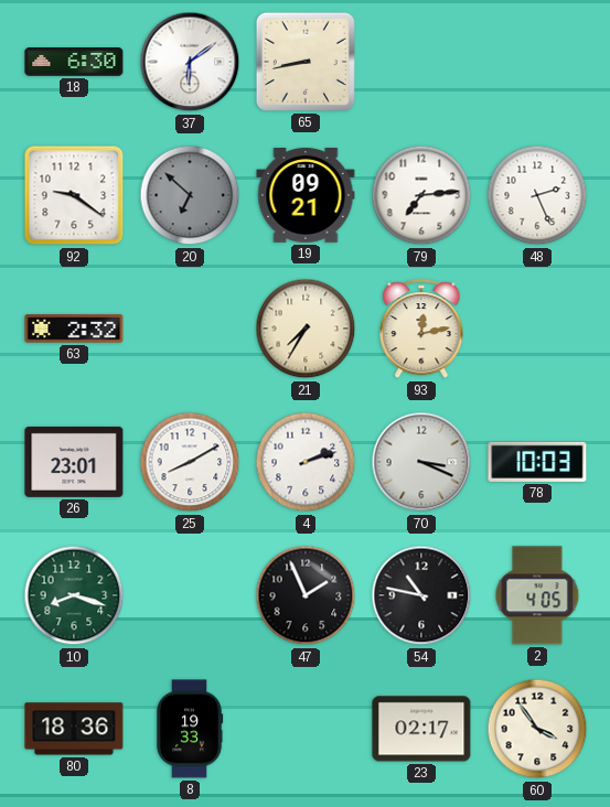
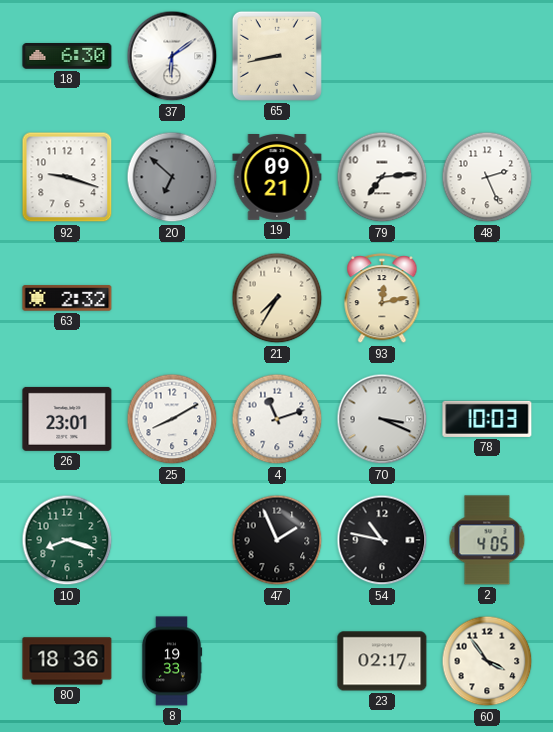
92: 9:21 -> 9:18 (67, 177)
4: 2:12 -> 11:12 (277, 419)
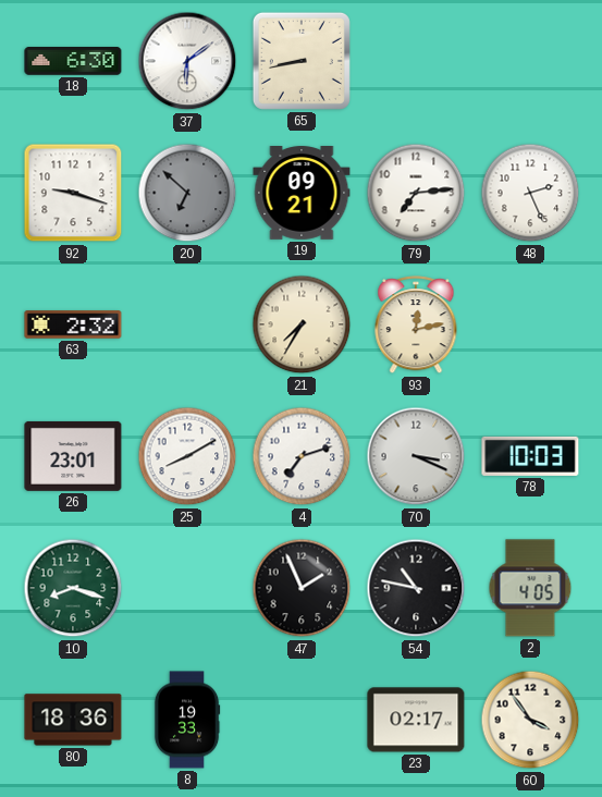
4: 11:12 -> 7:12 (302, 456)
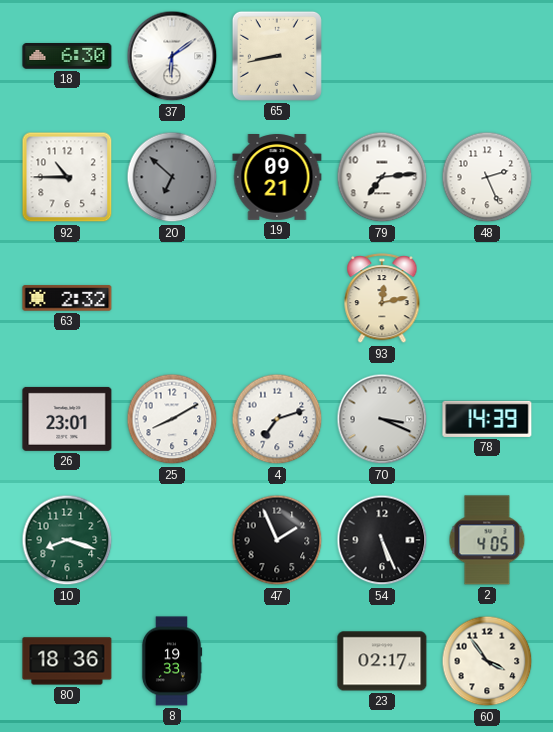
92: 9:18 -> 10:45 (67, 177)
21: 7:35 -> none (302, 324)
78: 10:03 -> 14:39 (487, 419)
54: 10:47 -> 5:26 (382, 540)
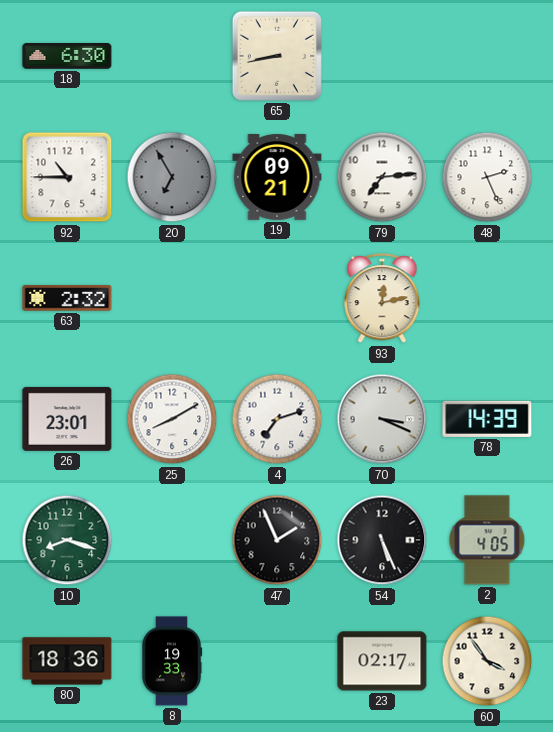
37: 6:09 -> none (172, 56)
20: 6:52 -> 6:55 (172, 177)
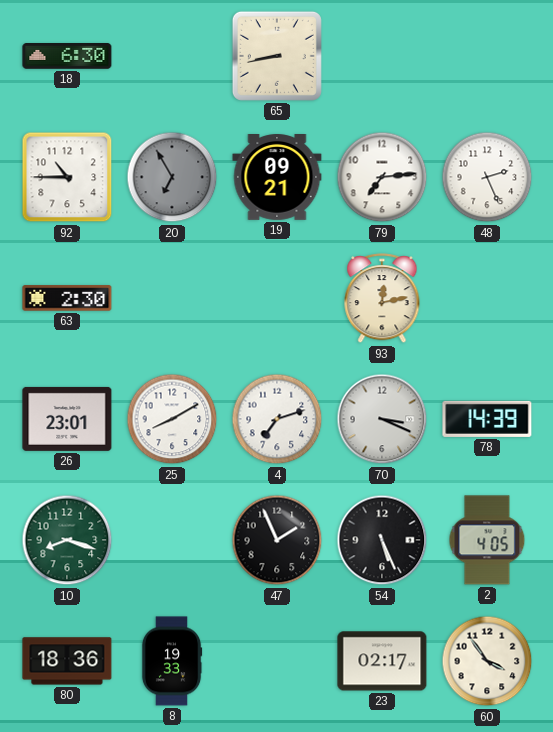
63: 2:32 -> 2:30 (67, 298)
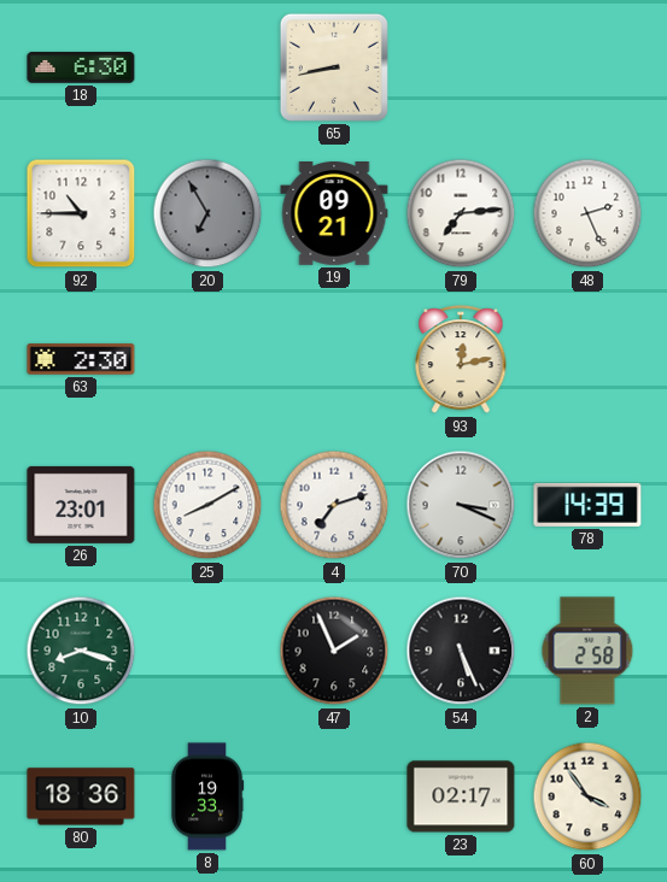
2: 4:05 -> 2:58 (587, 651)
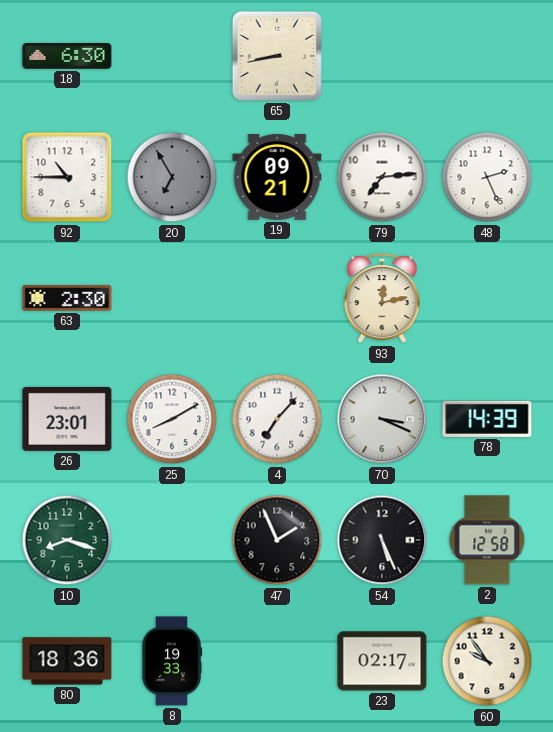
4: 7:12 -> 7:07 (277, 419)
2: 2:58 -> 12:58 (487, 540)
60: 3:54 -> 9:54 (487, 661)
